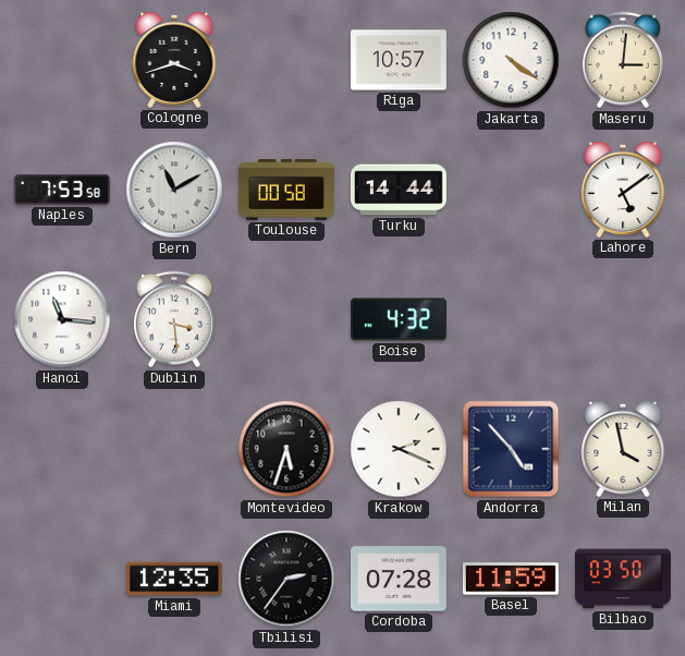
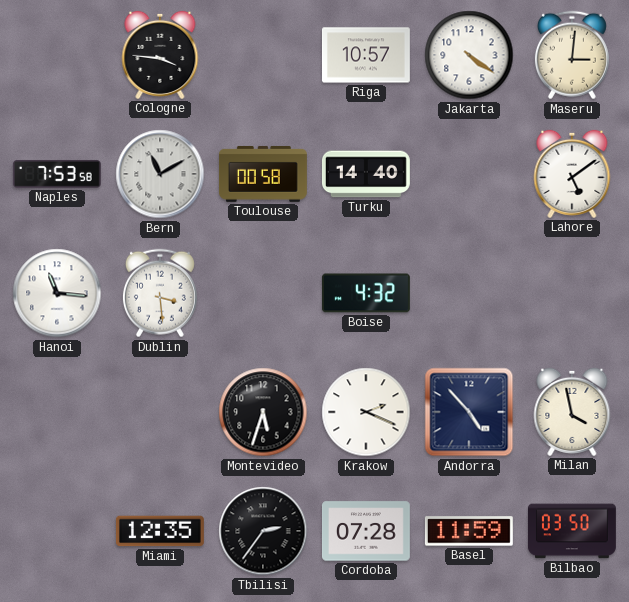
Cologne: 3:42 -> 3:46 (160, 55)
Turku: 14:44 -> 14:40 (366, 174)
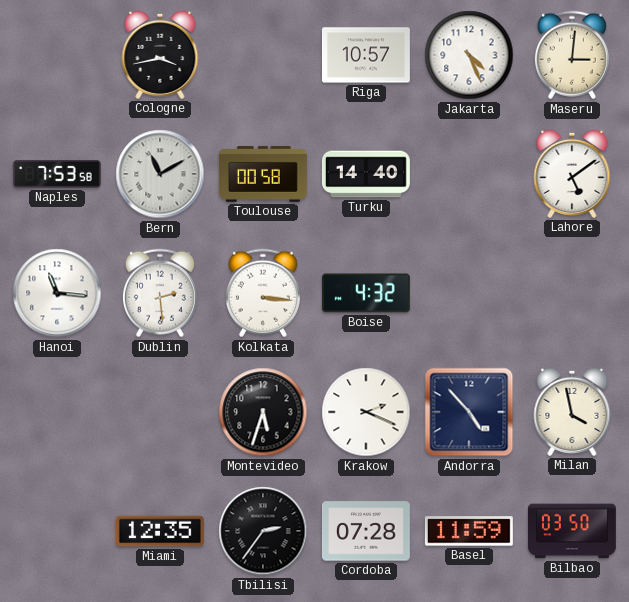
Cologne: 3:46 -> 3:43 (160, 55)
Jakarta: 4:21 -> 4:26 (469, 55)
Dublin: 3:29 -> 2:29 (160, 293)
Kolkata: none -> 3:16 (263, 293)
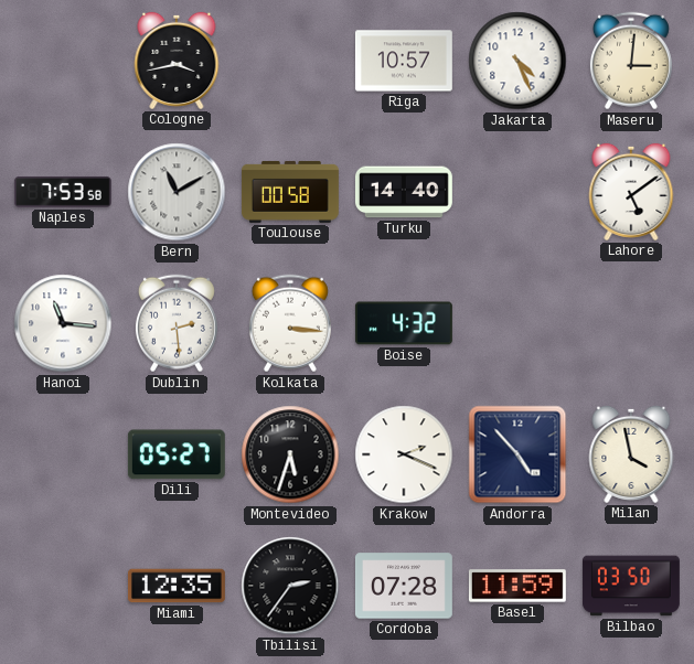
Dili: none -> 05:27 (177, 454)
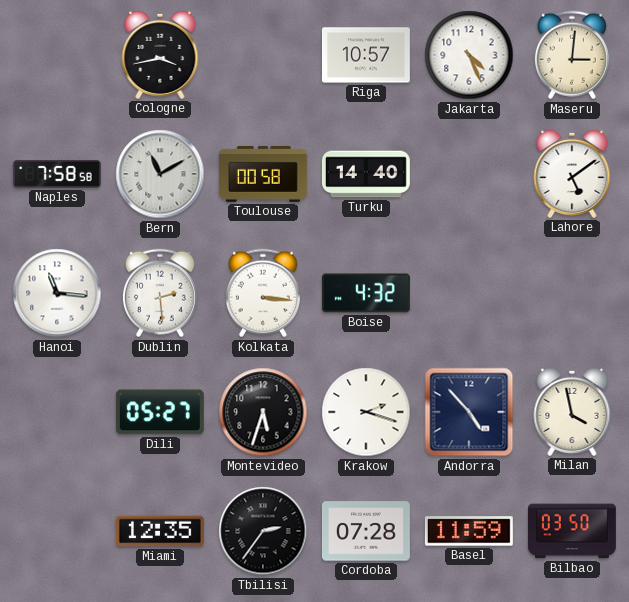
Naples: 7:53 -> 7:58 (57, 174)
Krakow: 2:19 -> 2:18 (366, 412)
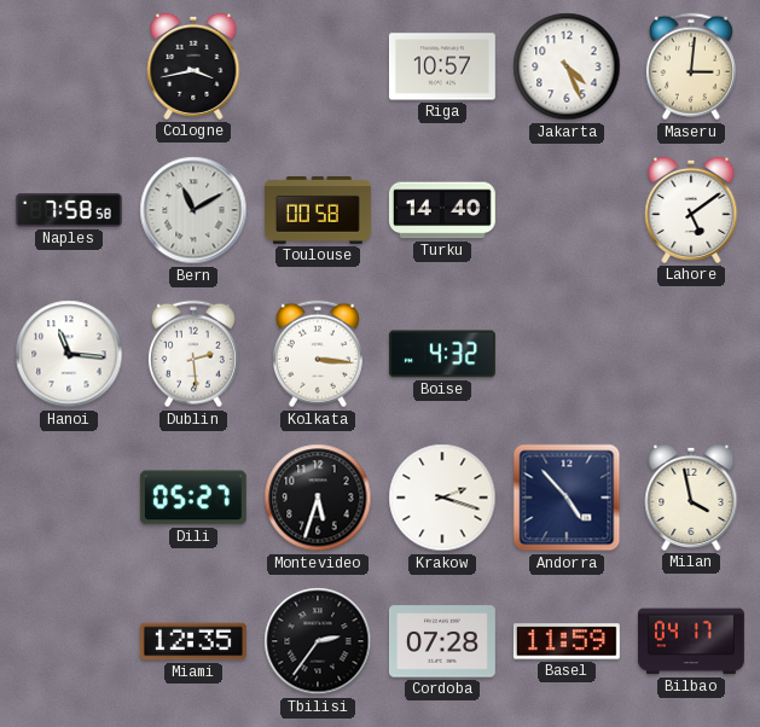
Bilbao: 03:50 -> 04:17 (691, 641)
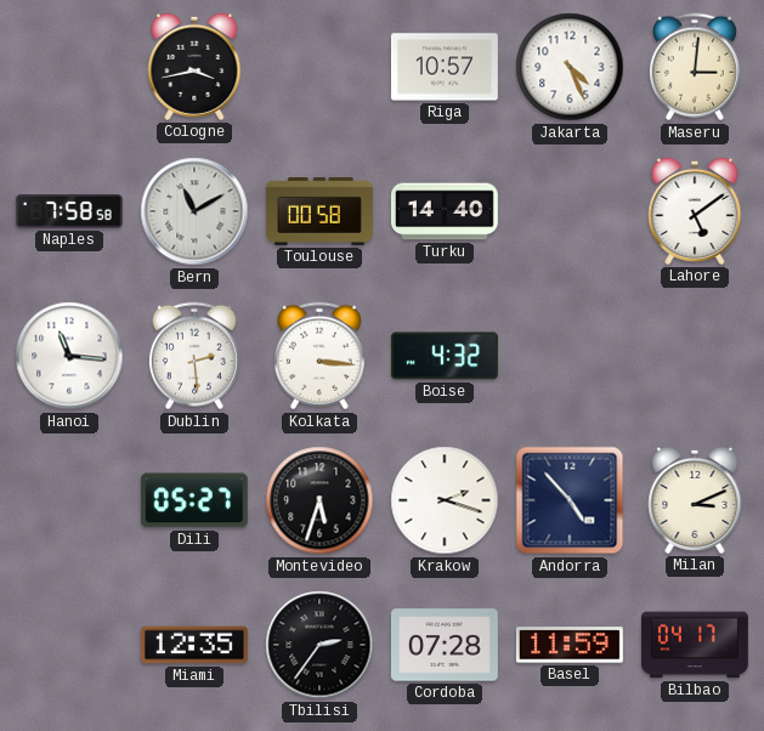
Milan: 3:58 -> 3:11 (695, 500)
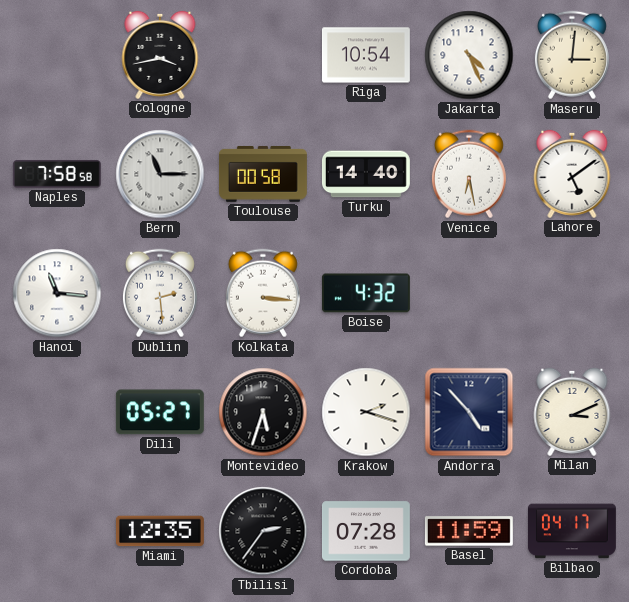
Riga: 10:57 -> 10:54 (366, 55)
Bern: 11:10 -> 11:15 (160, 174)
Venice: none -> 6:28 (469, 174)
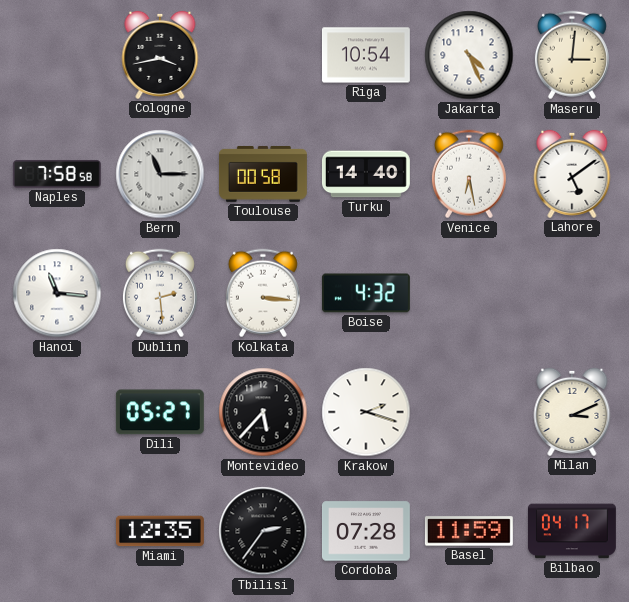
Montevideo: 5:33 -> 5:37 (263, 412)
Andorra: 4:53 -> none (469, 412)
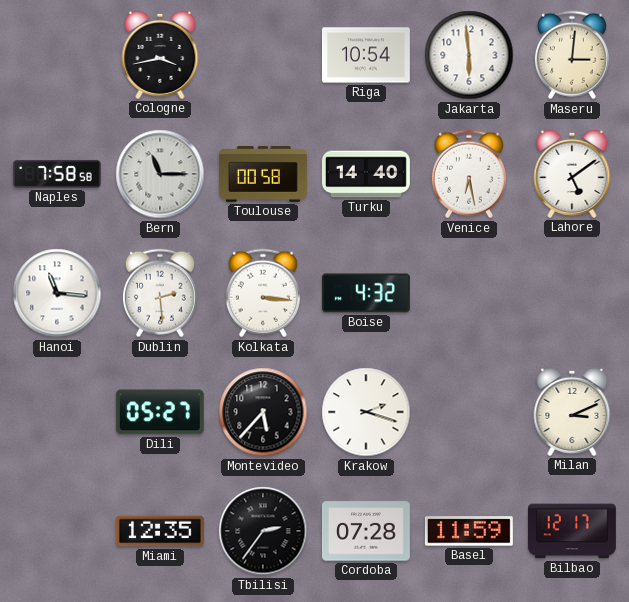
Jakarta: 4:26 -> 5:59 (469, 55)
Bilbao: 04:17 -> 12:17 (572, 531)
